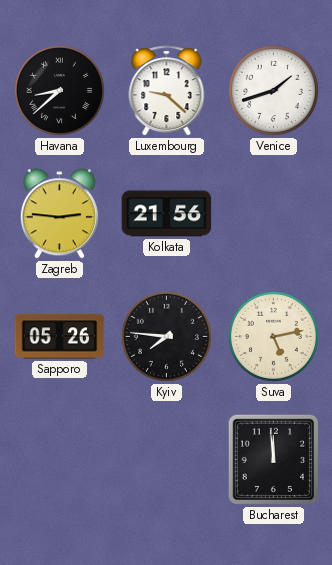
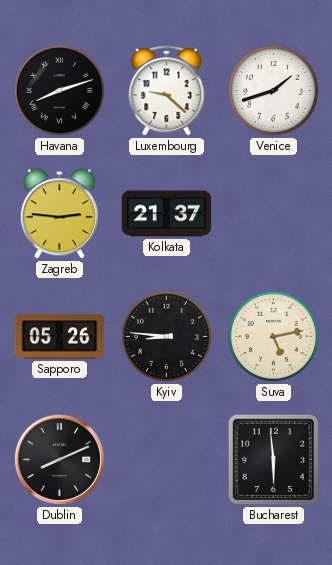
Havana: 8:38 -> 8:12 (59, 90)
Kolkata: 21:56 -> 21:37 (167, 214)
Kyiv: 7:46 -> 8:46 (166, 336)
Dublin: none -> 8:11 (59, 459)
Bucharest: 11:59 -> 5:59 (273, 459)
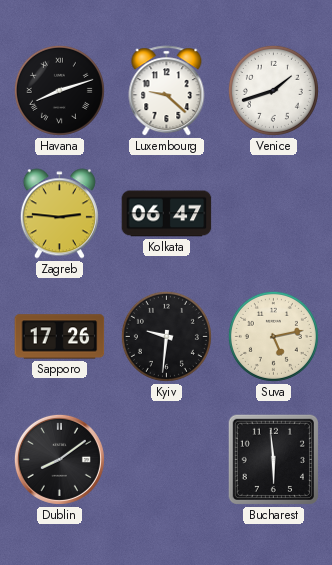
Kolkata: 21:37 -> 06:47 (167, 214)
Sapporo: 05:26 -> 17:26 (60, 337)
Kyiv: 8:46 -> 9:31 (166, 336)
Dublin: 8:11 -> 8:09 (59, 459)
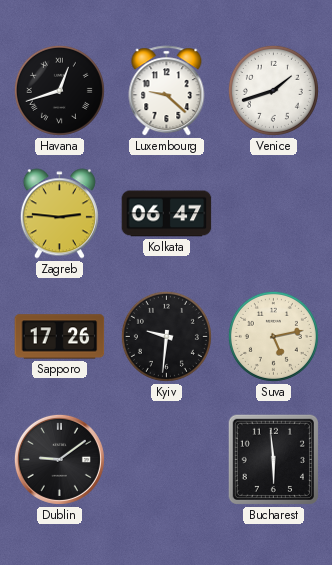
Havana: 8:12 -> 12:42 (59, 90)
Dublin: 8:09 -> 9:09 (59, 459)
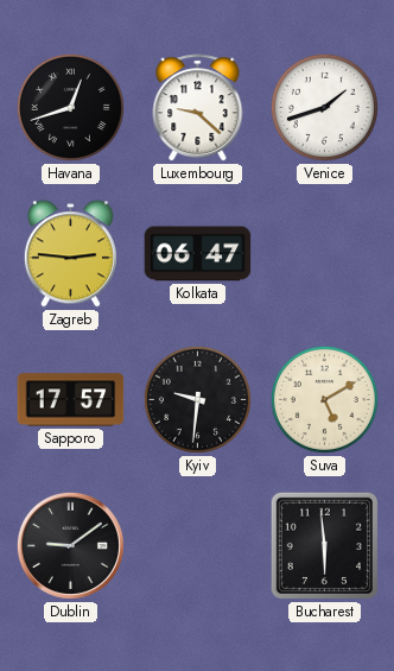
Sapporo: 17:26 -> 17:57 (71, 400)
Suva: 5:13 -> 5:10 (324, 399)
